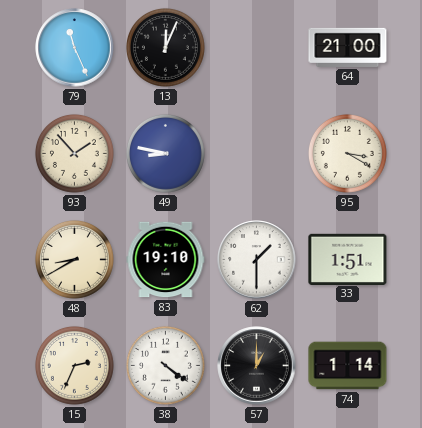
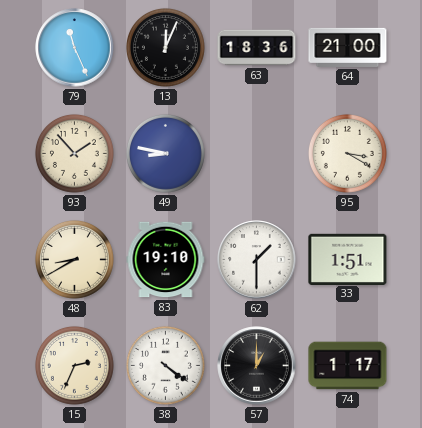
63: none -> 18:36 (257, 48)
74: 1:14 -> 1:17 (348, 366)
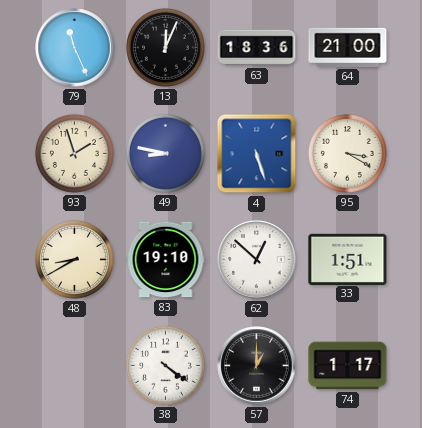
93: 1:53 -> 1:57 (74, 153)
4: none -> 5:27 (257, 154)
62: 1:30 -> 12:52 (257, 260)
15: 2:34 -> none (74, 365)
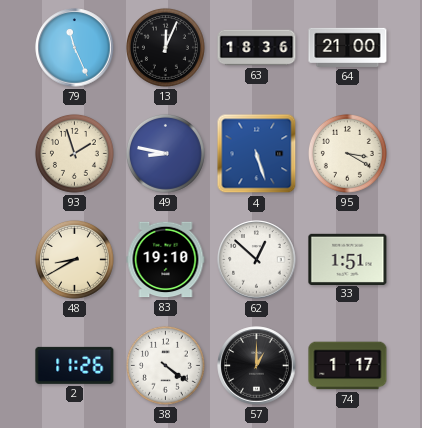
2: none -> 11:26 (75, 365)
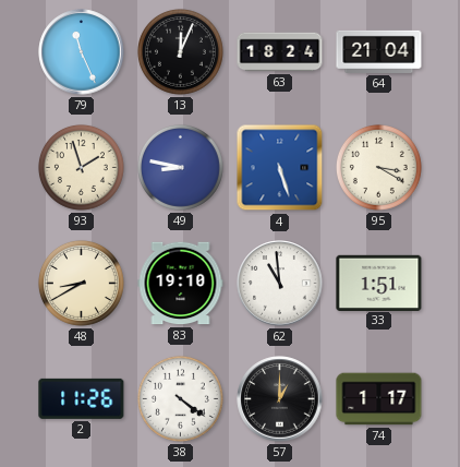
63: 18:36 -> 18:24 (280, 52)
64: 21:00 -> 21:04 (379, 51)
62: 12:52 -> 10:59 (280, 284)
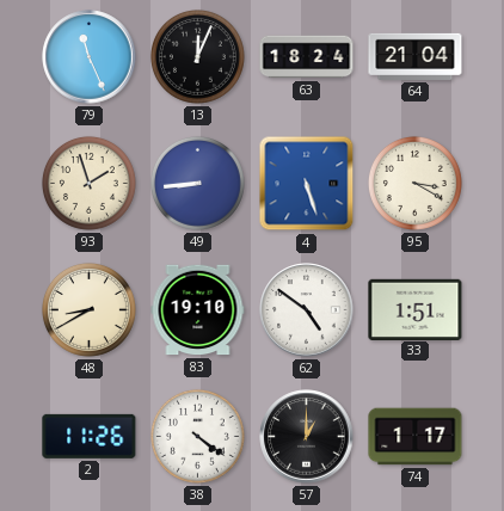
49: 8:47 -> 8:44 (197, 183)
62: 10:59 -> 4:51 (307, 310)
